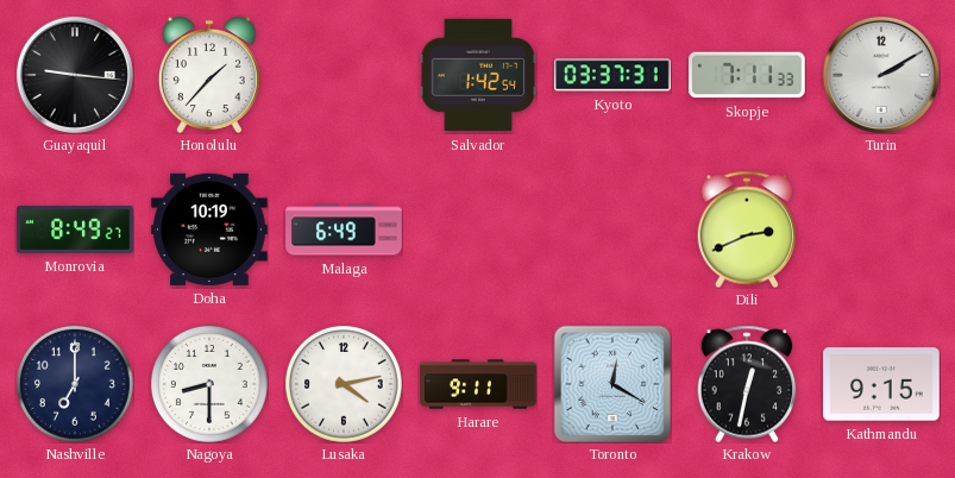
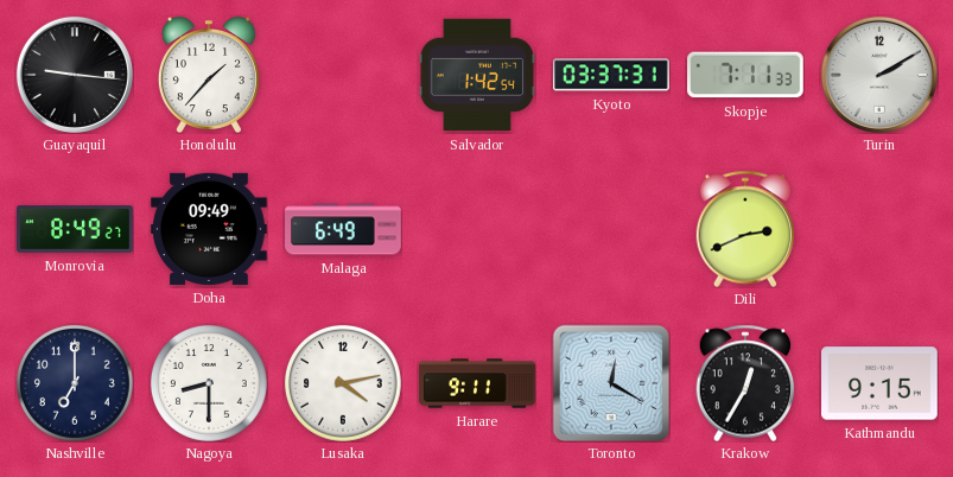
Doha: 10:19 -> 09:49 (209, 229)
Krakow: 12:32 -> 12:35 (745, 383)
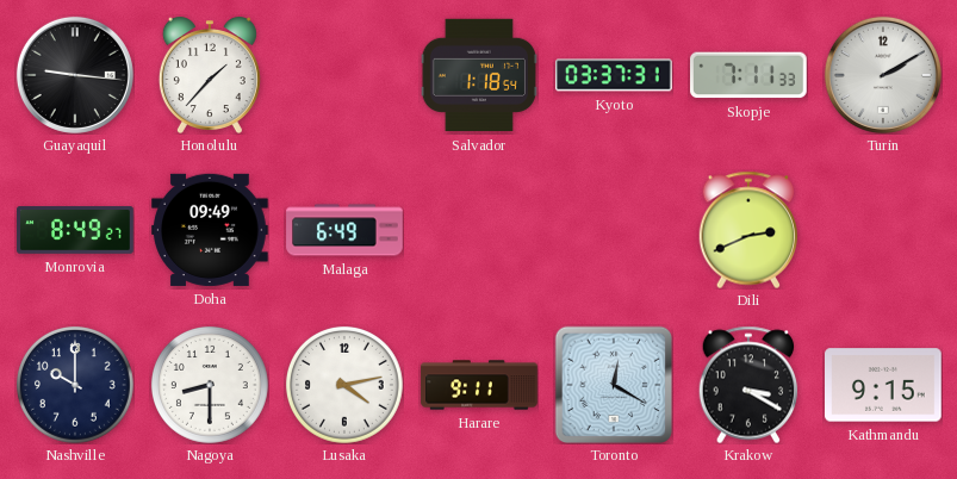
Salvador: 1:42 -> 1:18 (479, 75)
Nashville: 7:00 -> 10:00 (75, 385)
Krakow: 12:35 -> 3:20 (748, 385)
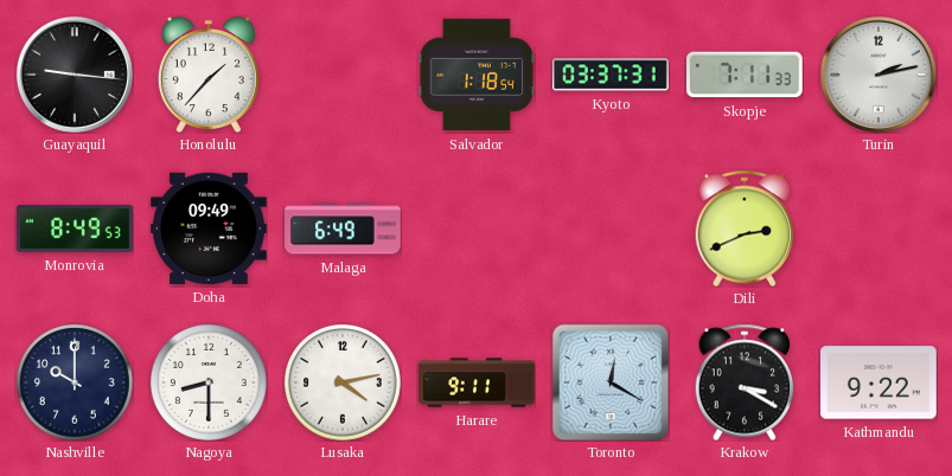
Turin: 2:10 -> 2:13 (878, 75)
Monrovia: 8:49:27 -> 8:49:53 (75, 229)
Kathmandu: 9:15 -> 9:22 (880, 382)
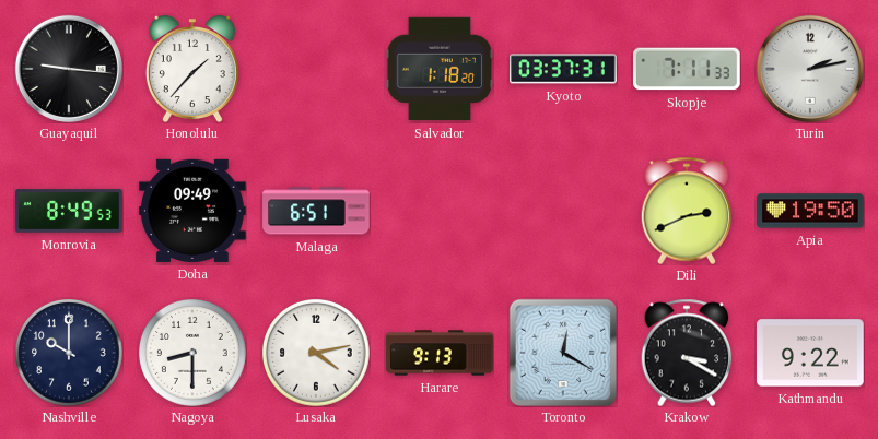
Salvador: 1:18:54 -> 1:18:20 (440, 69)
Malaga: 6:49 -> 6:51 (316, 211)
Apia: none -> 19:50 (810, 211)
Harare: 9:11 -> 9:13 (440, 353)
